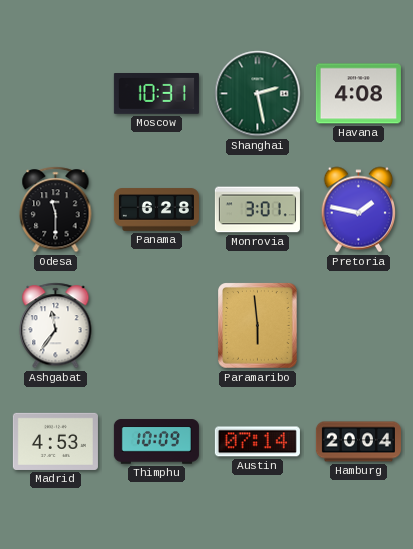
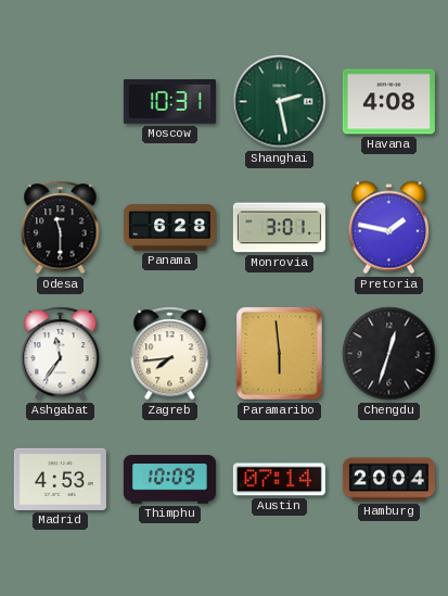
Zagreb: none -> 7:44 (170, 354)
Chengdu: none -> 12:33 (389, 354)
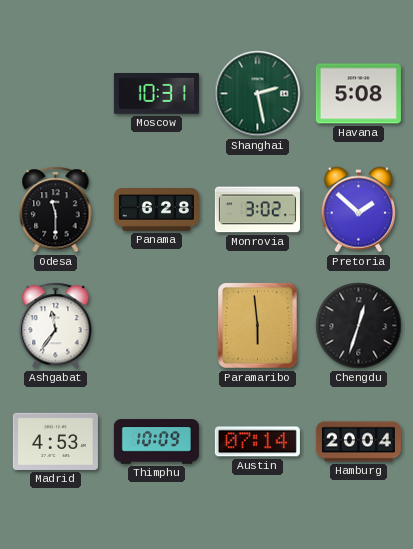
Havana: 4:08 -> 5:08 (358, 94)
Monrovia: 3:01 -> 3:02 (257, 210)
Pretoria: 1:47 -> 1:52 (359, 210)
Zagreb: 7:44 -> none (170, 354)
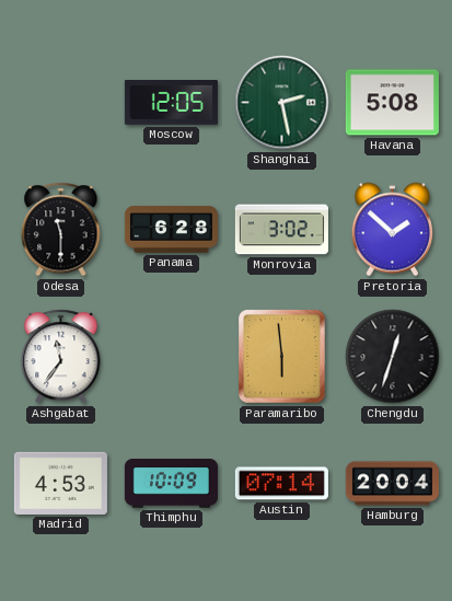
Moscow: 10:31 -> 12:05 (171, 103)
